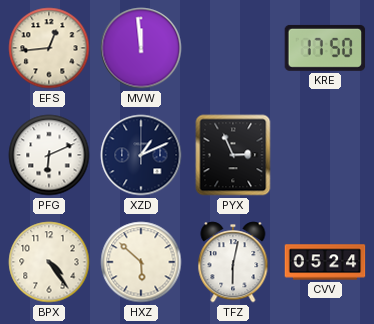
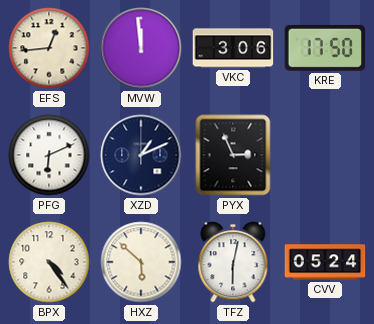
VKC: none -> 3:06 (233, 48)
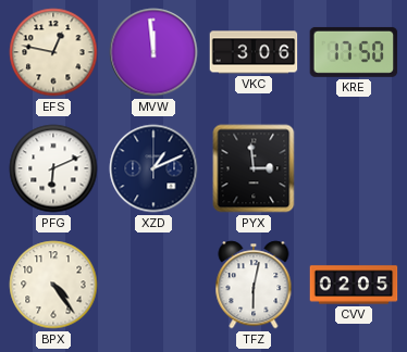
EFS: 12:44 -> 12:47 (53, 52)
PYX: 2:56 -> 2:59 (254, 168)
HXZ: 5:52 -> none (141, 262)
CVV: 05:24 -> 02:05 (354, 285)
